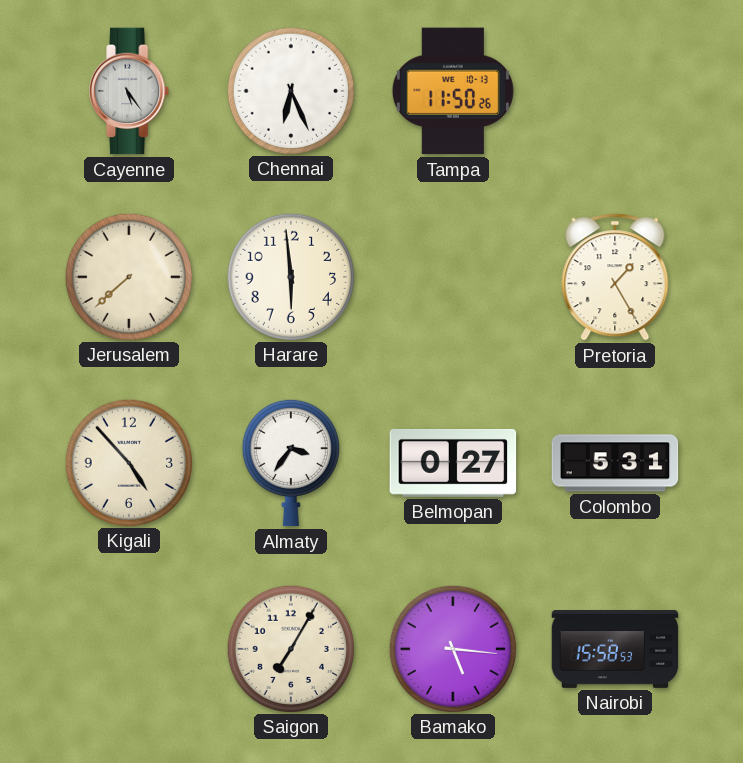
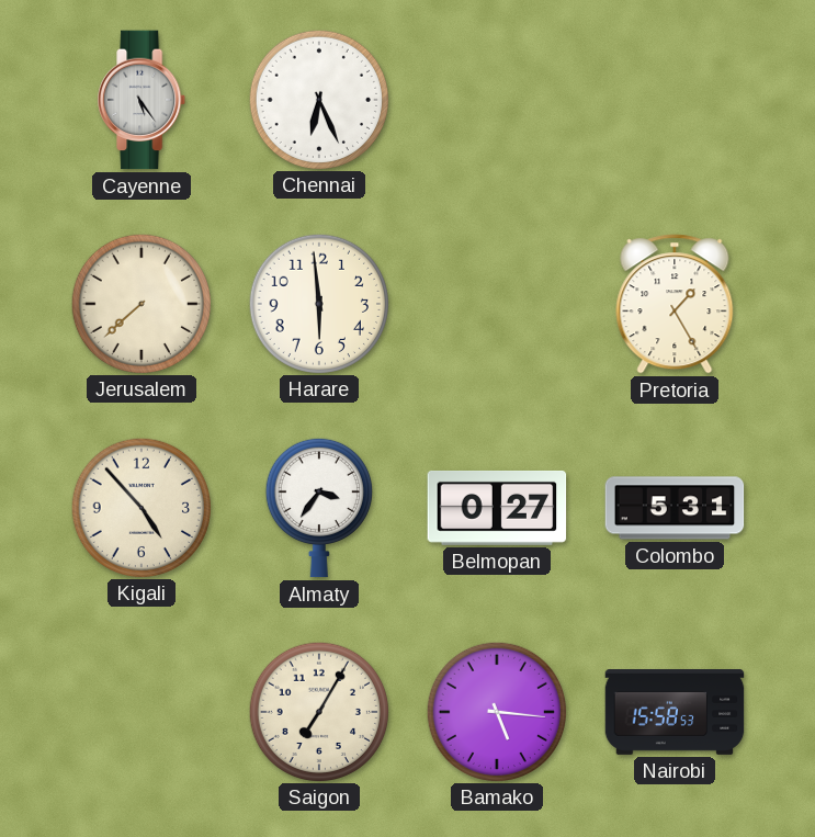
Tampa: 11:50 -> none (453, 91)
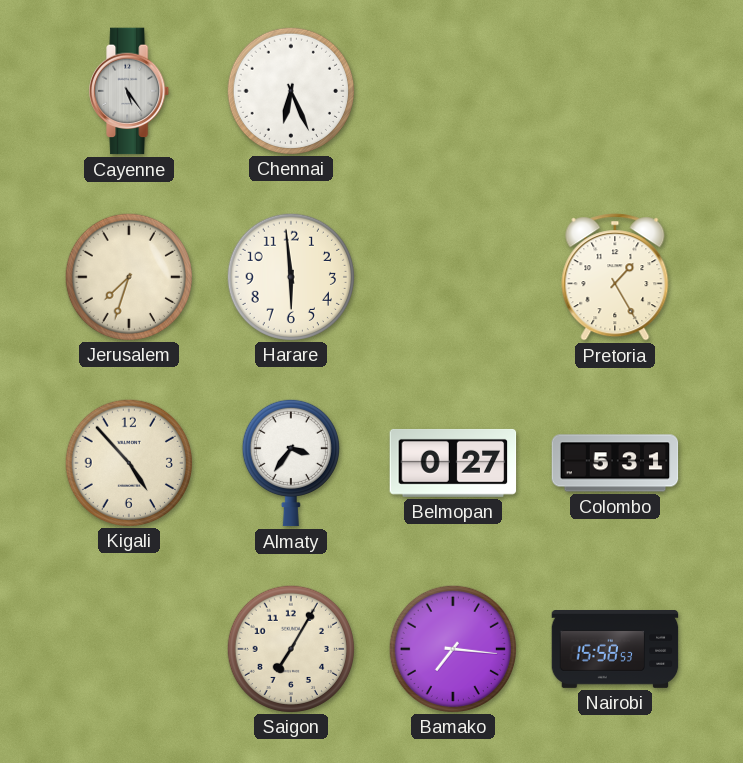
Jerusalem: 7:38 -> 7:33 (128, 276)
Bamako: 5:16 -> 7:16 (452, 648)
